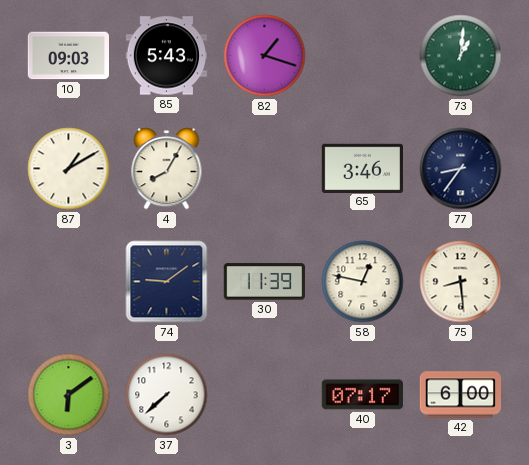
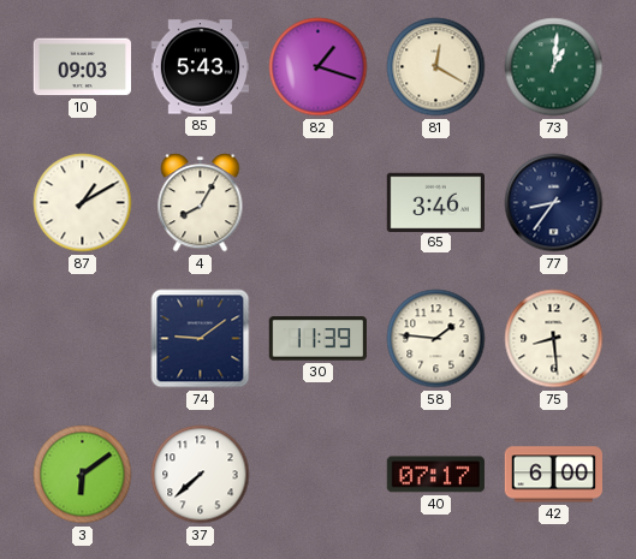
81: none -> 12:20 (436, 67)
58: 12:47 -> 1:46 (436, 339)
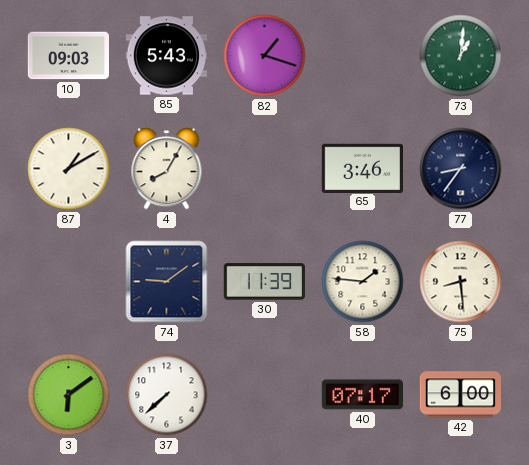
81: 12:20 -> none (436, 67)
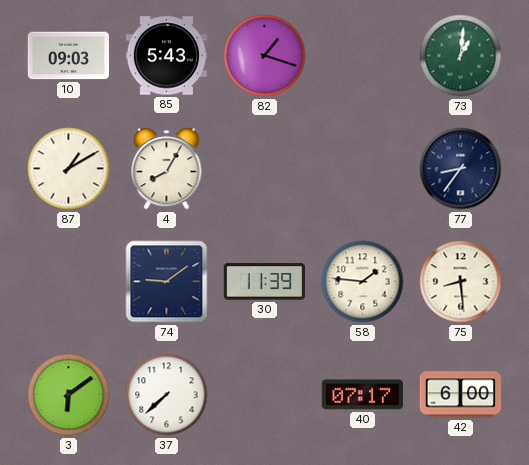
65: 3:46 -> none (362, 168)
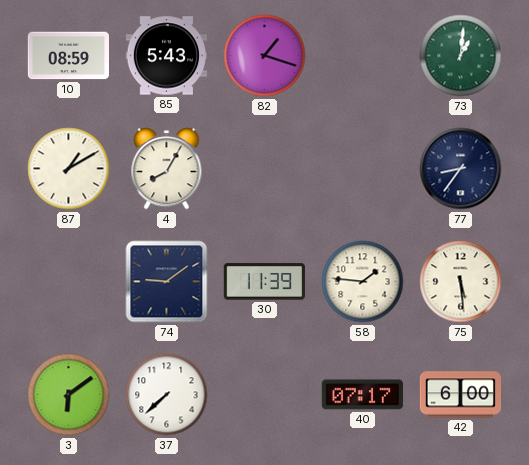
10: 09:03 -> 08:59 (68, 56)
75: 8:29 -> 5:29 (461, 282)
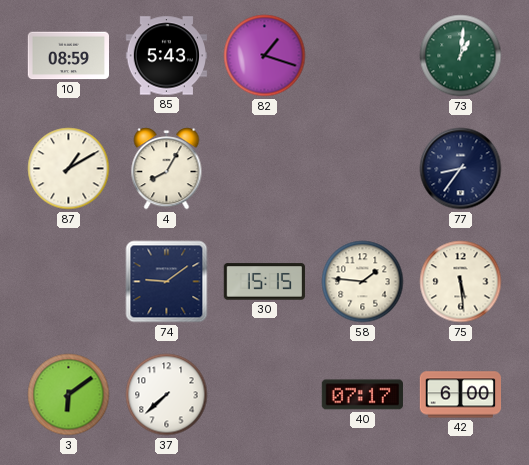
30: 11:39 -> 15:15 (264, 282)
